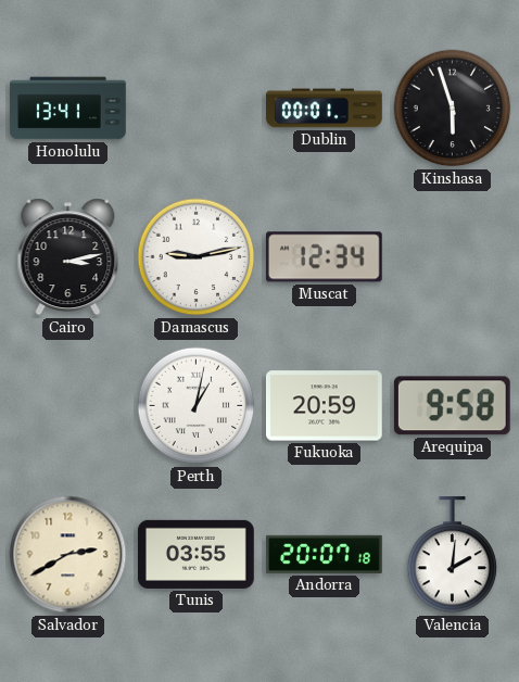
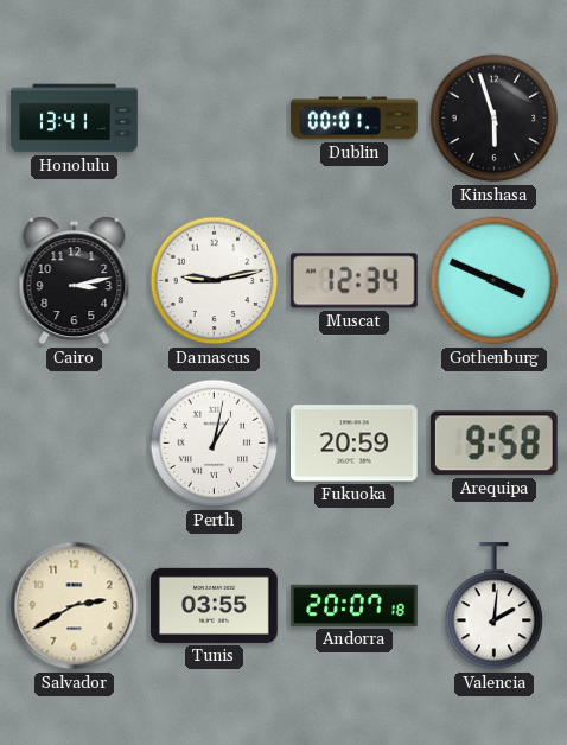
Gothenburg: none -> 3:49 (495, 281)
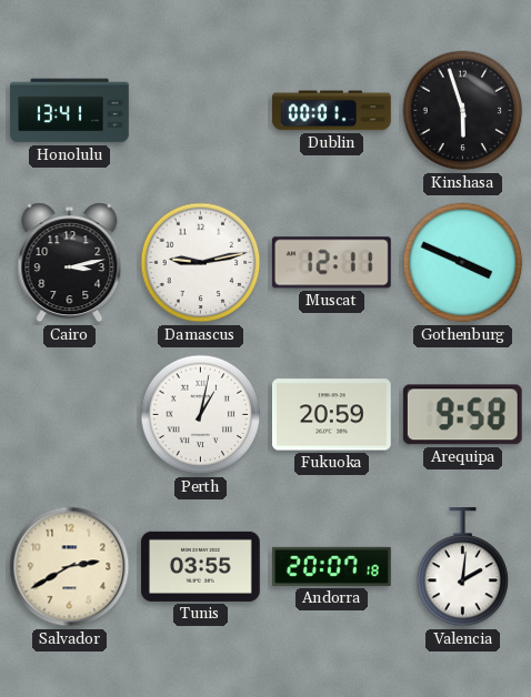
Muscat: 12:34 -> 12:11 (331, 263)
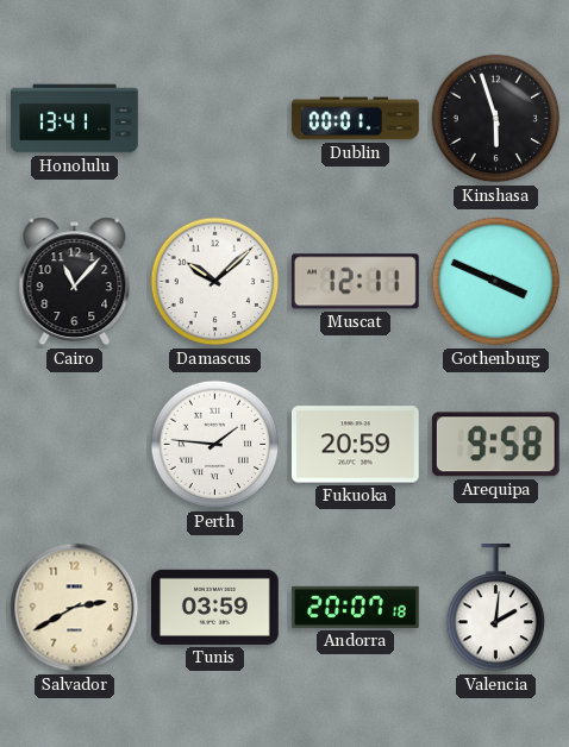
Cairo: 3:13 -> 11:07 (75, 282)
Damascus: 9:13 -> 10:08 (215, 282)
Perth: 1:02 -> 1:46 (215, 445)
Tunis: 03:55 -> 03:59 (215, 607)
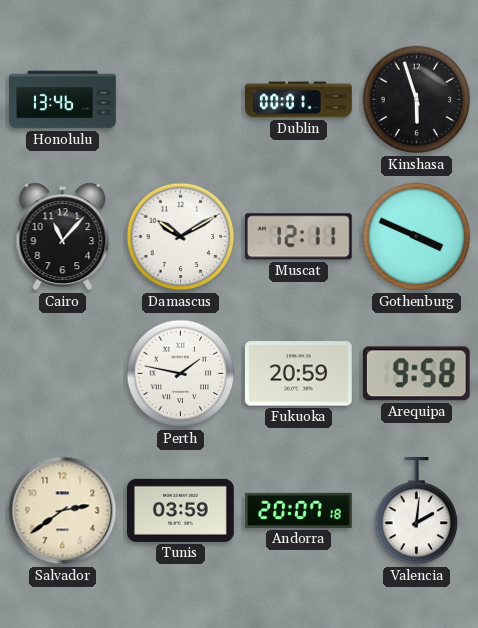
Honolulu: 13:41 -> 13:46 (63, 100)
Damascus: 10:08 -> 10:10 (181, 237)
Perth: 1:46 -> 1:47 (181, 374)
Salvador: 2:40 -> 2:39 (63, 511)
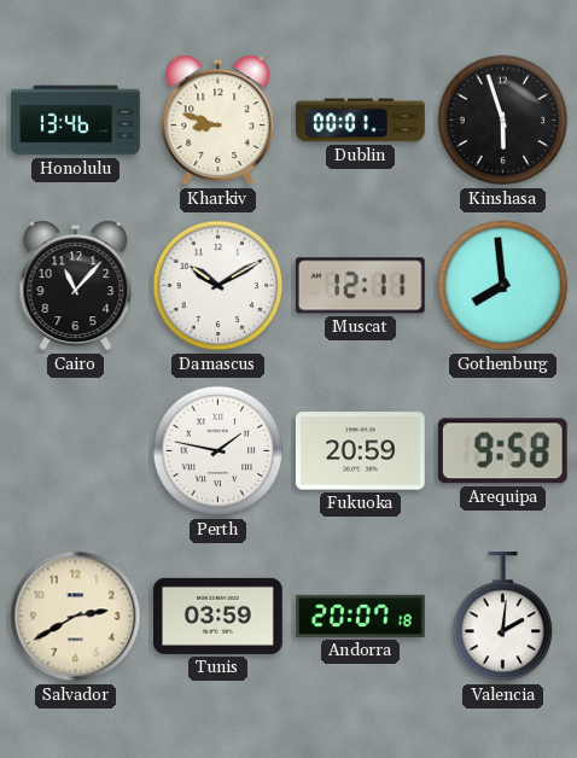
Kharkiv: none -> 8:48 (218, 121)
Gothenburg: 3:49 -> 7:59 (503, 286)
Salvador: 2:39 -> 2:40 (76, 617)
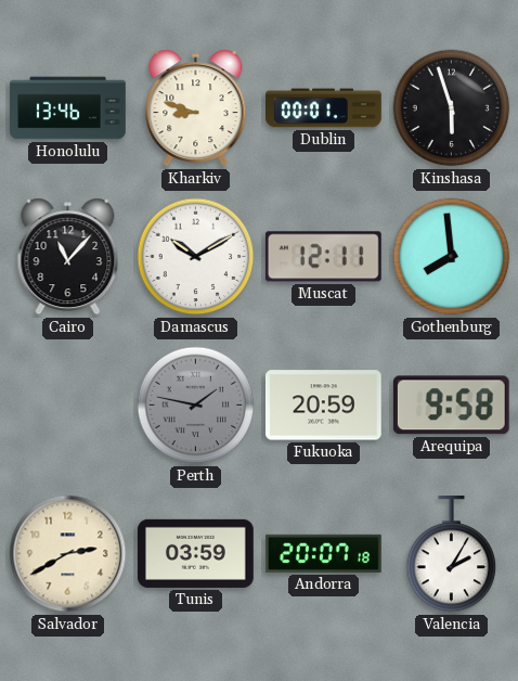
Perth dial: white -> grey (196, 406)
Valencia: 2:01 -> 2:05 (452, 555)
